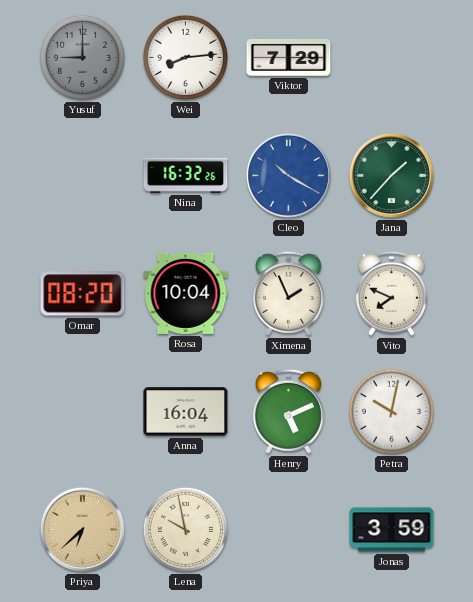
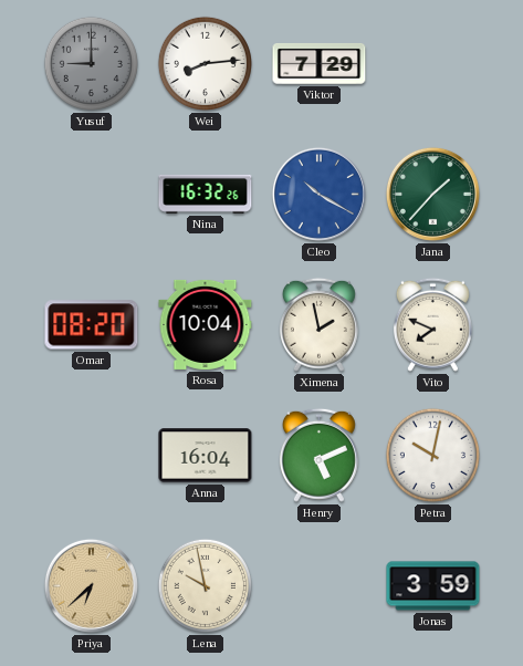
Ximena: 1:56 -> 1:58 (318, 324)
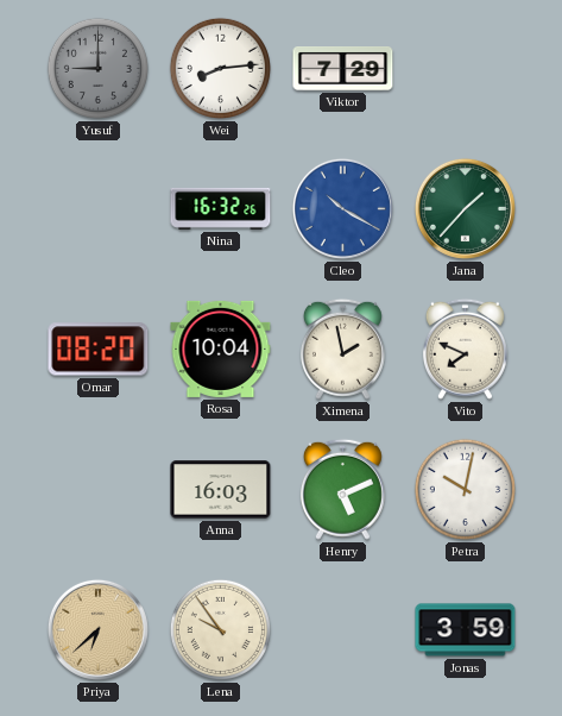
Anna: 16:04 -> 16:03 (221, 490)
Lena: 9:58 -> 9:54 (220, 629)
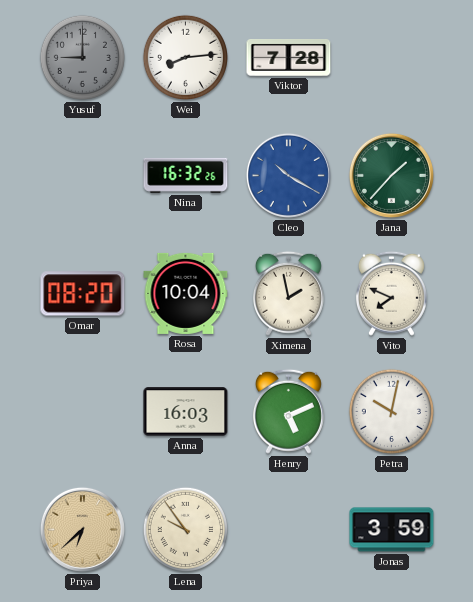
Viktor: 7:29 -> 7:28 (289, 58)
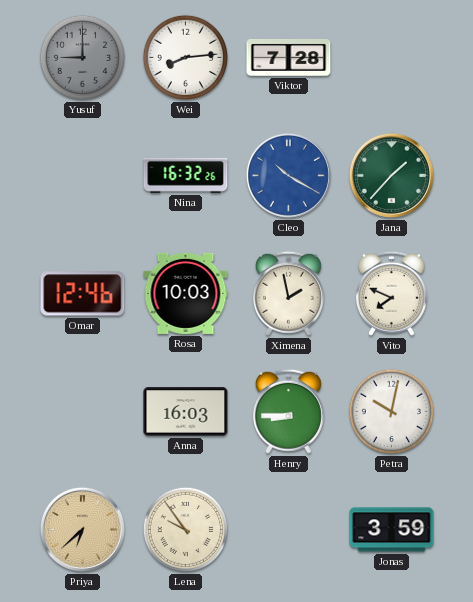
Omar: 08:20 -> 12:46 (83, 294)
Rosa: 10:04 -> 10:03 (186, 293)
Henry: 5:11 -> 8:45 (288, 411)
